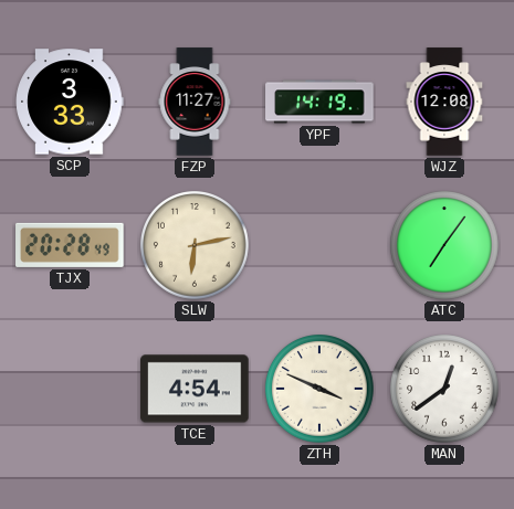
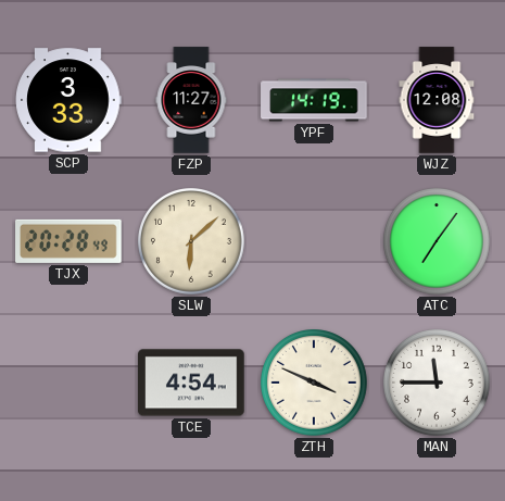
SLW: 6:13 -> 6:08 (192, 242)
MAN: 12:39 -> 11:45 (438, 384)
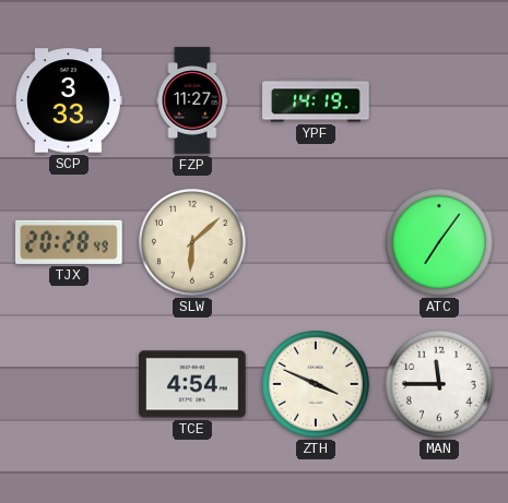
WJZ: 12:08 -> none (437, 100)
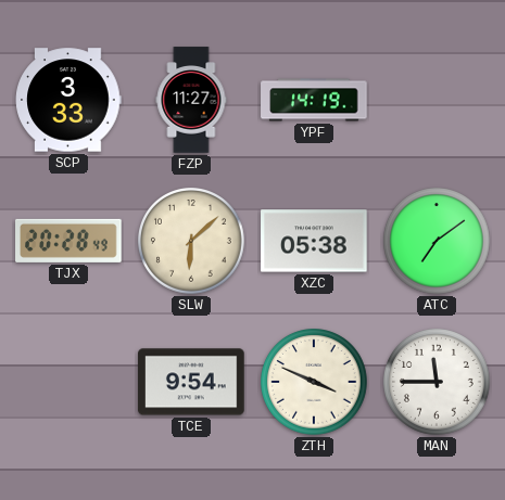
XZC: none -> 05:38 (314, 241)
ATC: 7:06 -> 7:09 (438, 242)
TCE: 4:54 -> 9:54 (191, 382)
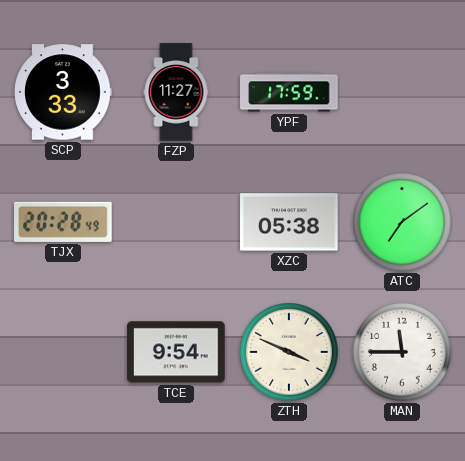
YPF: 14:19 -> 17:59 (289, 92)
SLW: 6:08 -> none (192, 242)
